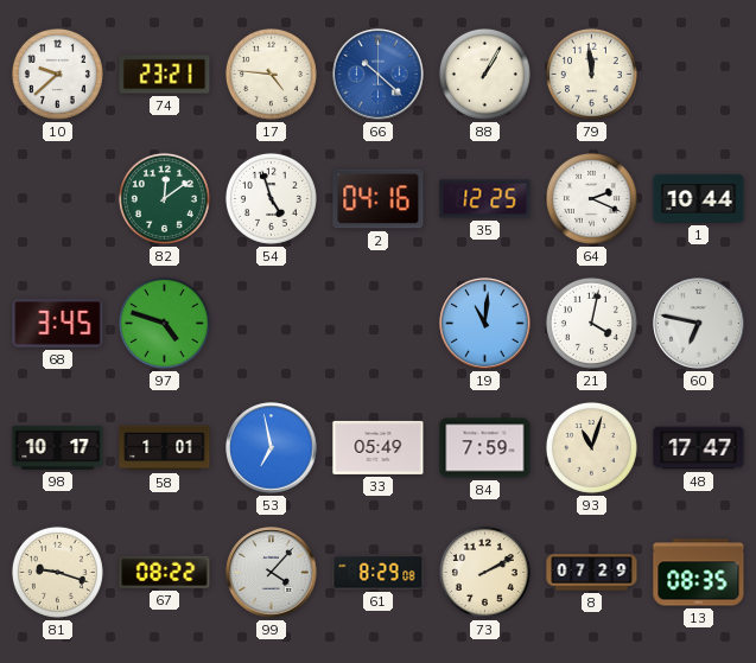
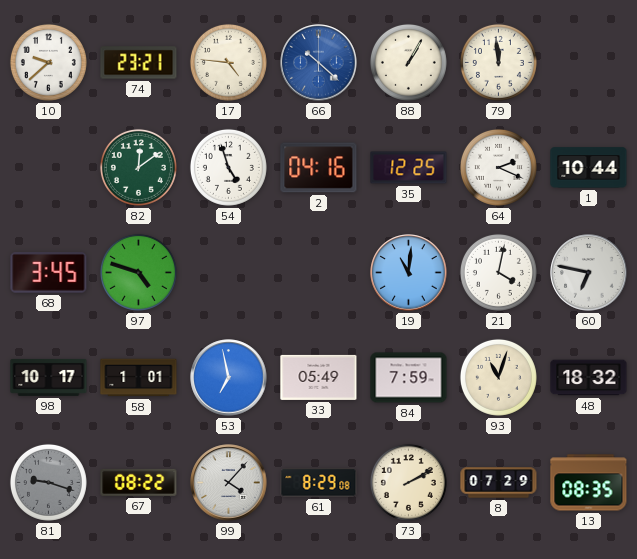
48: 17:47 -> 18:32 (589, 378)
81 dial: cream -> grey (48, 482)
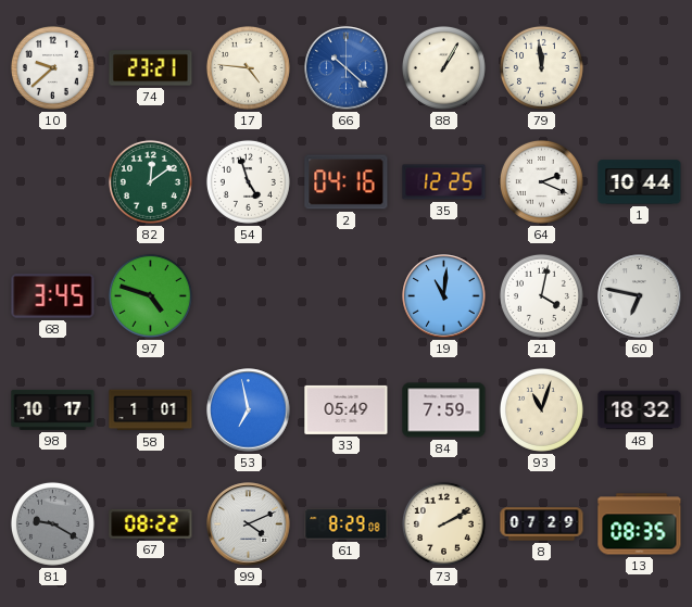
81: 9:18 -> 9:20 (52, 523)
99: 4:07 -> 4:11 (249, 524)
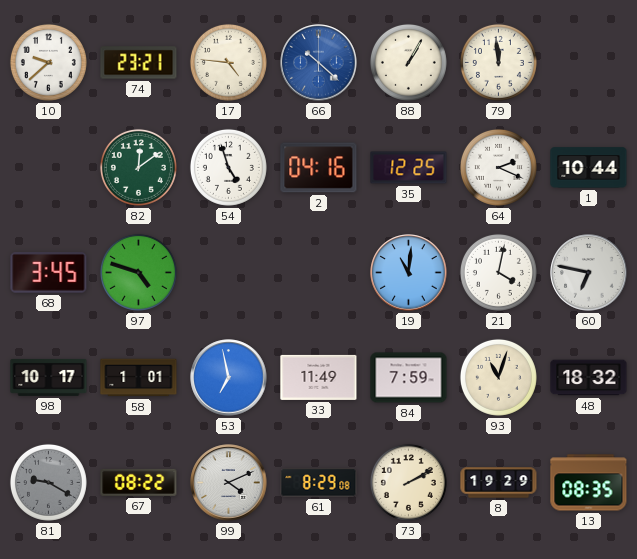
33: 05:49 -> 11:49 (319, 377)
8: 07:29 -> 19:29 (499, 483)
